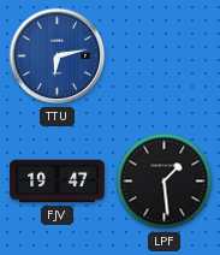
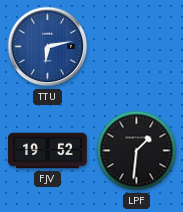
FJV: 19:47 -> 19:52 (48, 151)
LPF: 1:29 -> 1:31 (137, 151)
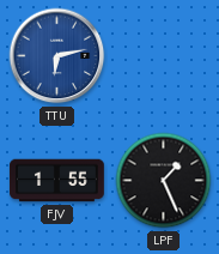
FJV: 19:52 -> 1:55 (57, 181)
LPF: 1:31 -> 1:26 (164, 181)
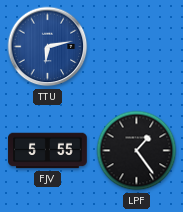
FJV: 1:55 -> 5:55 (48, 151)
LPF: 1:26 -> 1:24 (137, 151)
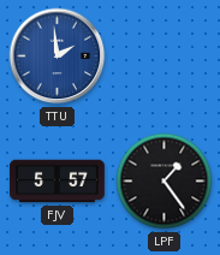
TTU: 6:13 -> 1:59 (58, 57)
FJV: 5:55 -> 5:57 (58, 182)
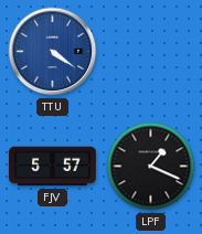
TTU: 1:59 -> 4:21 (53, 52)
LPF: 1:24 -> 1:19 (151, 167)
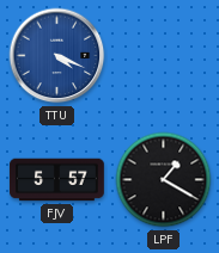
TTU: 4:21 -> 4:19 (57, 56)
LPF: 1:19 -> 1:20 (164, 180)
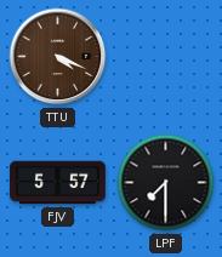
TTU dial: blue -> brown (58, 57)
LPF: 1:20 -> 7:30 (166, 183)
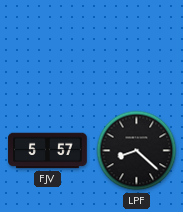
TTU: 4:19 -> none (58, 57)
LPF: 7:30 -> 8:22 (137, 151)
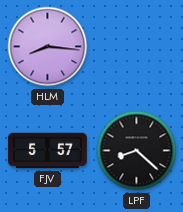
HLM: none -> 8:16 (48, 47)
